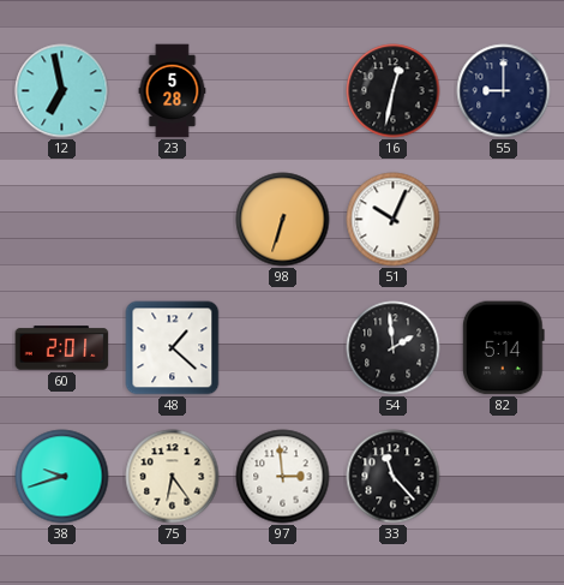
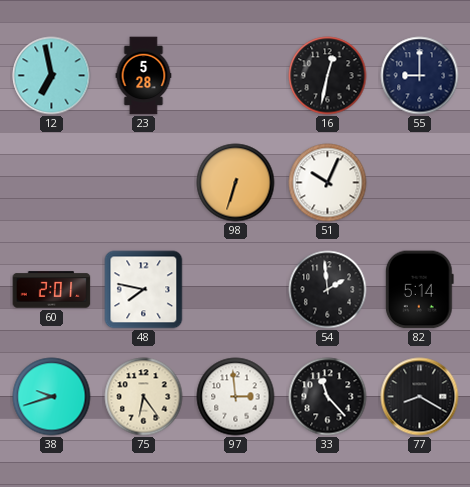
48: 1:22 -> 7:47 (144, 290)
77: none -> 8:20 (420, 397)
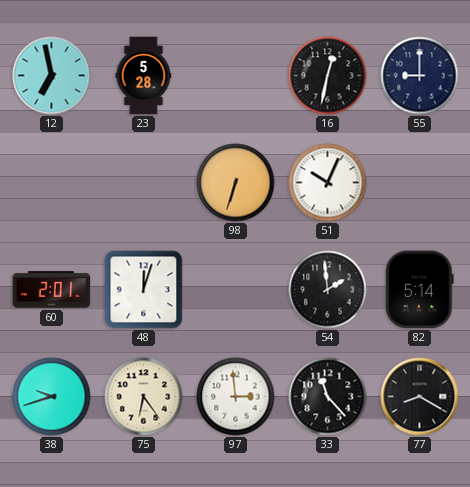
48: 7:47 -> 12:03 (144, 290)
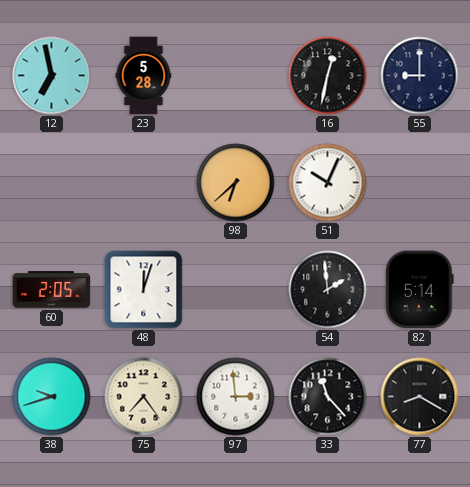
98: 6:33 -> 6:38 (236, 183)
60: 2:01 -> 2:05 (52, 290)
75: 6:24 -> 7:24 (144, 397)
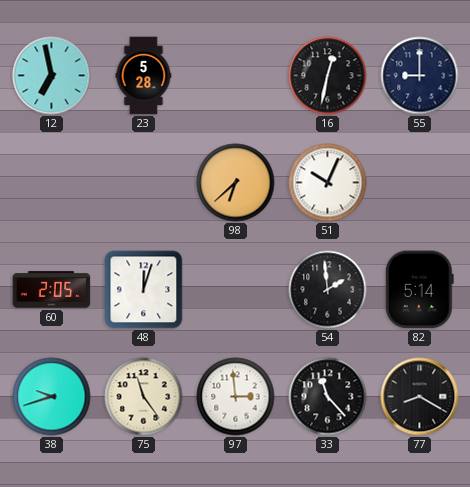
75: 7:24 -> 11:24 (144, 397)
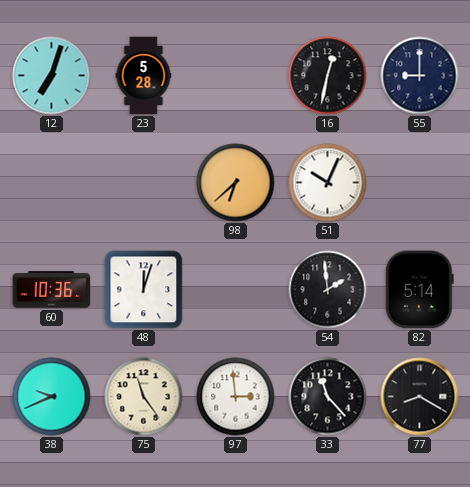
12: 6:58 -> 7:03 (52, 76)
60: 2:05 -> 10:36 (52, 290)
38: 9:42 -> 9:41 (52, 397)
